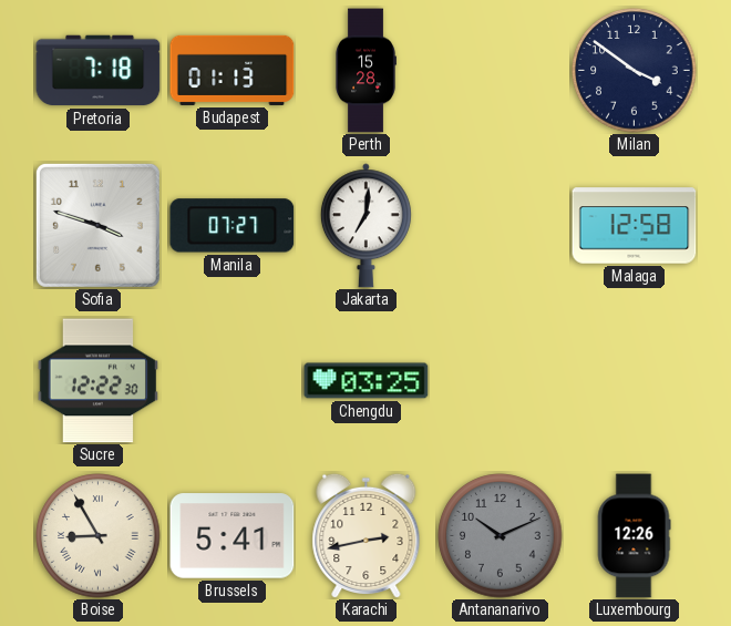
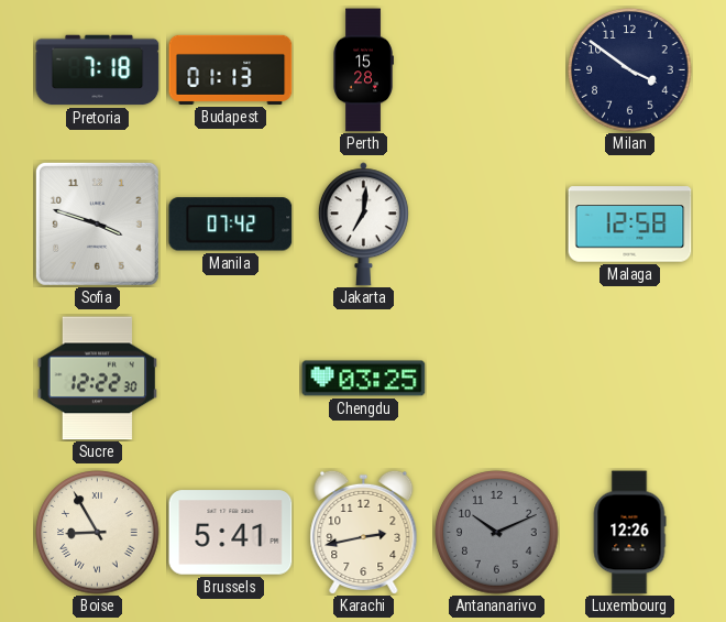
Manila: 07:27 -> 07:42 (231, 225)
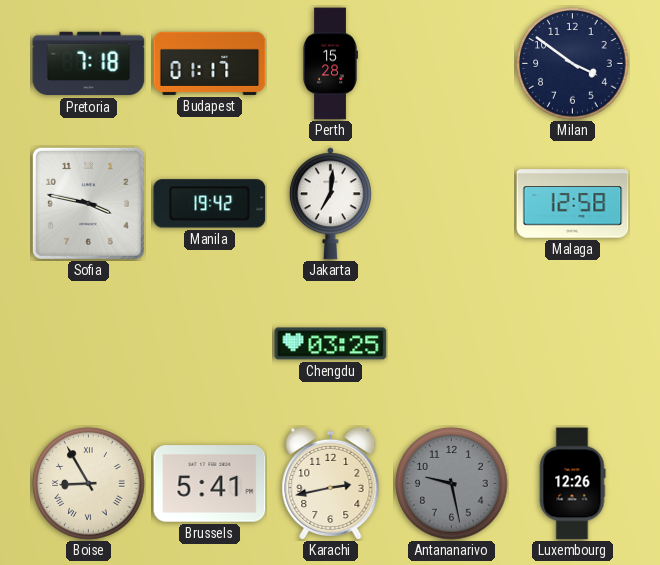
Budapest: 01:13 -> 01:17 (210, 63)
Sofia: 3:48 -> 3:47 (88, 203)
Manila: 07:42 -> 19:42 (210, 204)
Sucre: 12:22 -> none (97, 379)
Antananarivo: 10:11 -> 9:28 (452, 484)
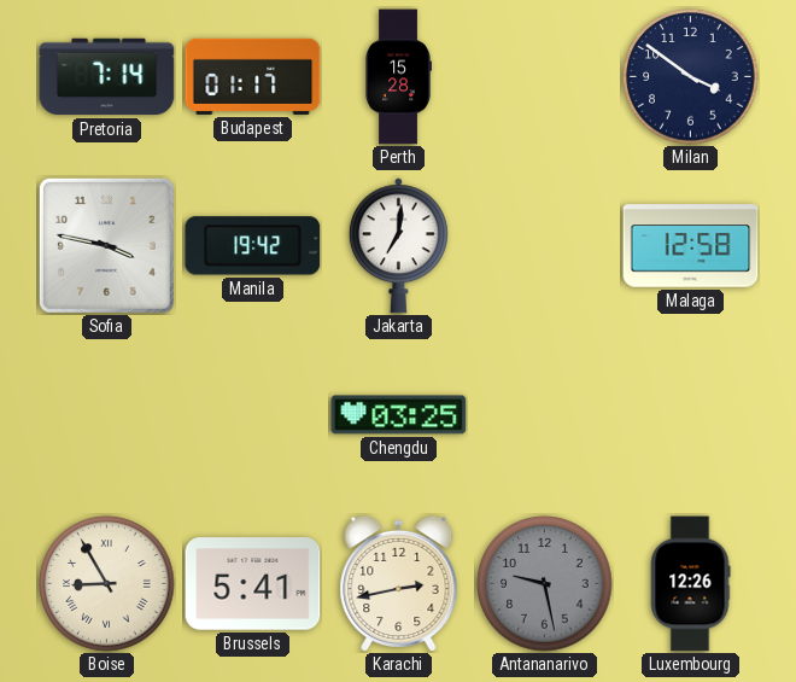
Pretoria: 7:18 -> 7:14 (107, 77)
